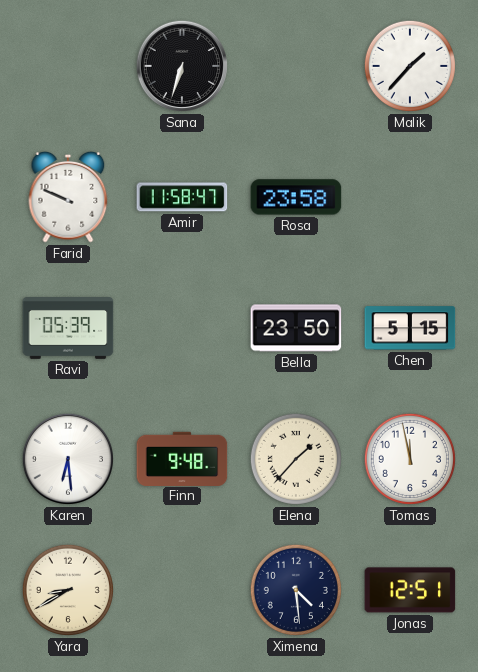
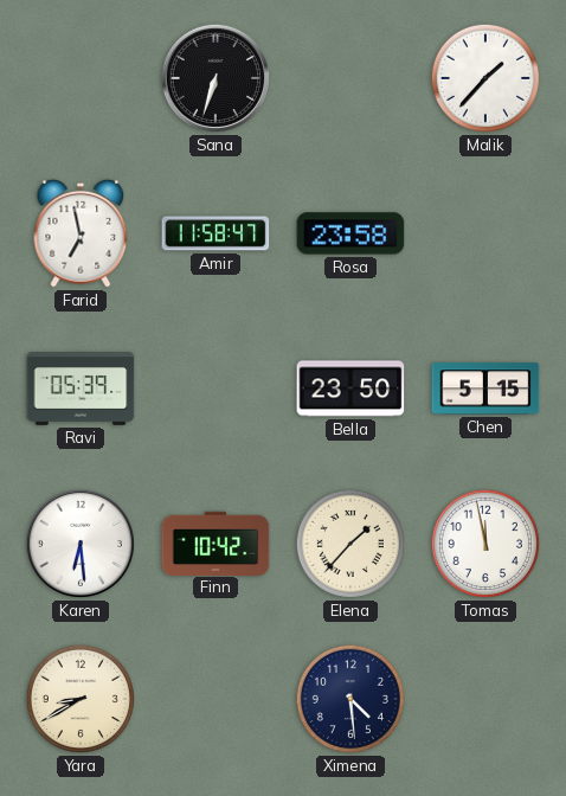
Farid: 9:49 -> 6:58 (81, 233)
Finn: 9:48 -> 10:42 (216, 543)
Jonas: 12:51 -> none (410, 590)
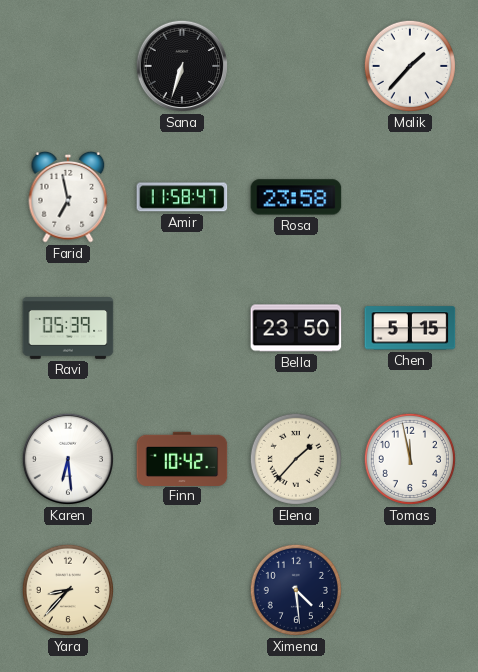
Yara: 8:40 -> 8:37 (68, 590)
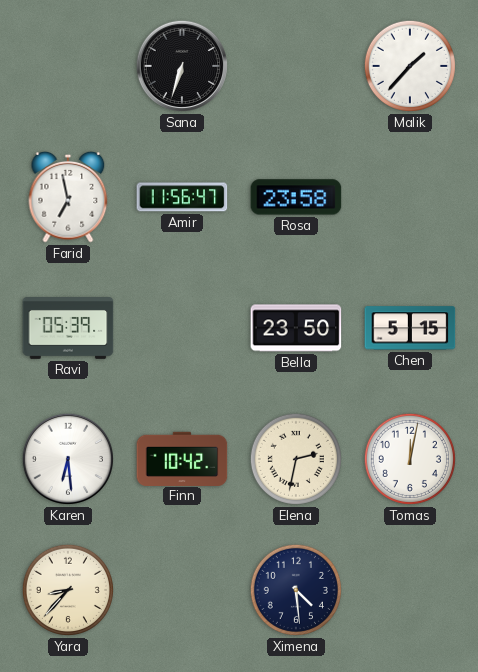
Amir: 11:58 -> 11:56 (182, 197)
Elena: 1:37 -> 2:32 (296, 459)
Tomas: 11:58 -> 12:02 (410, 459)
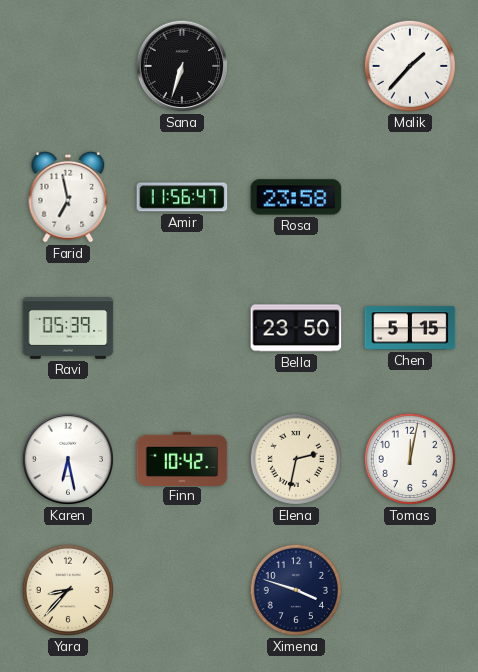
Karen: 6:29 -> 6:28 (68, 459)
Ximena: 4:29 -> 3:48 (296, 590)
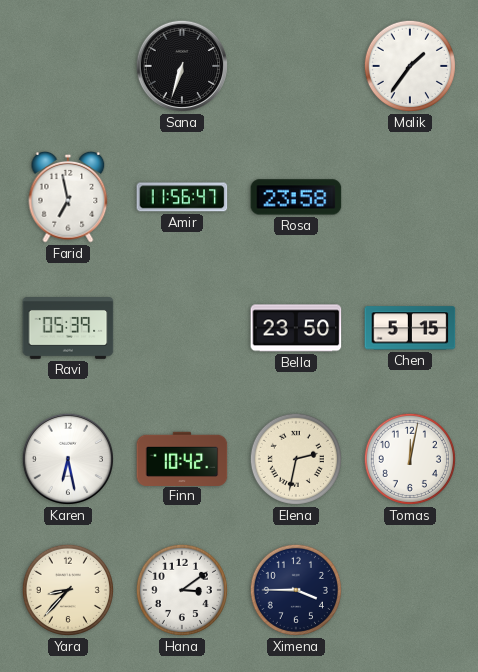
Malik: 1:37 -> 1:36 (410, 66)
Hana: none -> 3:09 (182, 590)
Ximena: 3:48 -> 3:45 (296, 590)
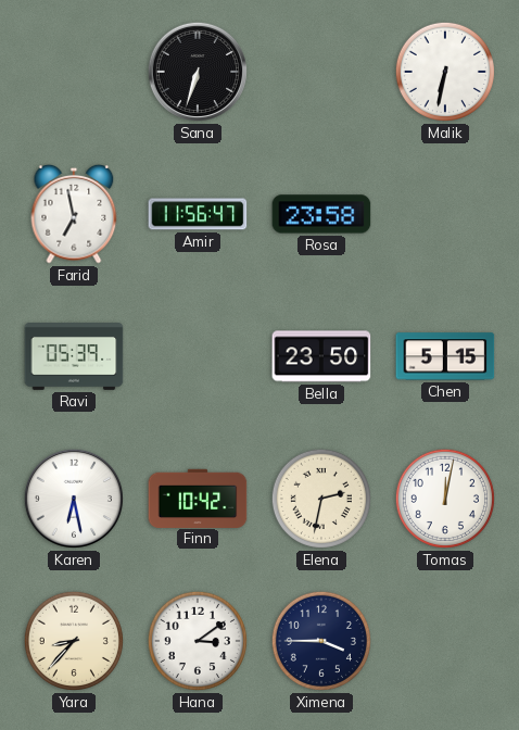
Malik: 1:36 -> 6:32 (445, 72)
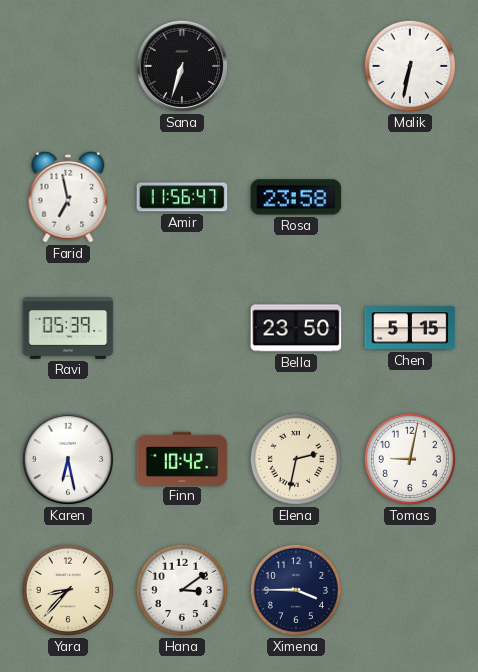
Tomas: 12:02 -> 9:02 (410, 459)
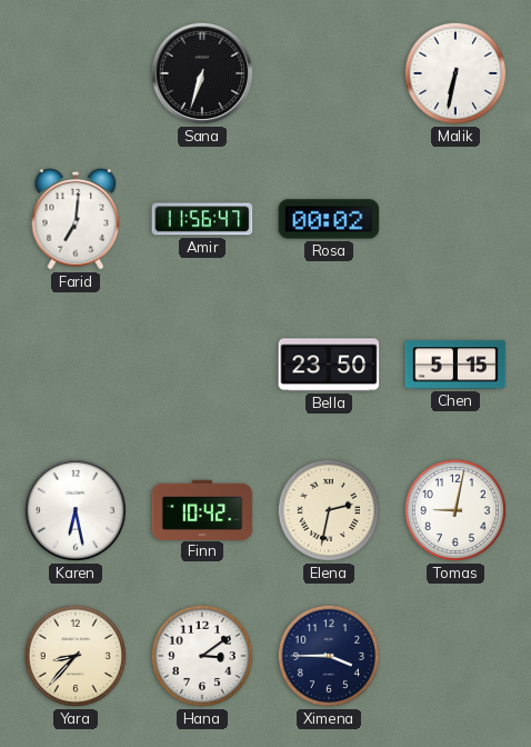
Farid: 6:58 -> 7:01 (76, 219)
Rosa: 23:58 -> 00:02 (329, 219)
Ravi: 05:39 -> none (68, 329)
